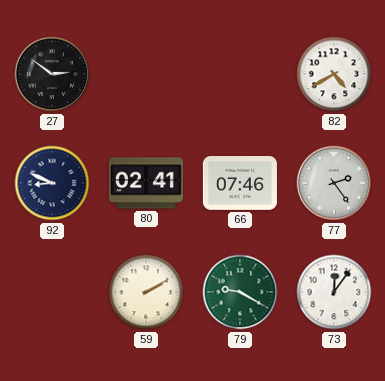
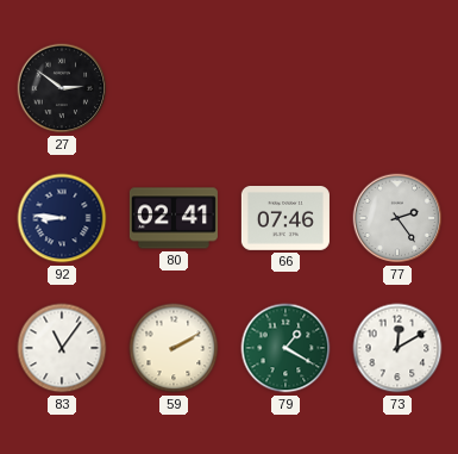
82: 4:40 -> none (334, 74)
92: 8:49 -> 8:46 (62, 218)
83: none -> 11:06 (62, 348)
79: 9:20 -> 1:20 (286, 348)
73: 12:06 -> 12:10 (397, 348)
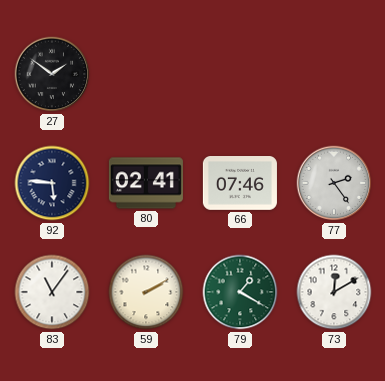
27: 2:51 -> 1:51 (52, 74)
92: 8:46 -> 5:46 (52, 183)
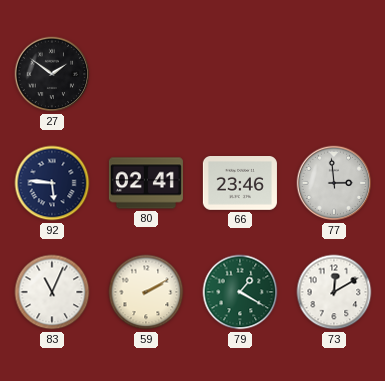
66: 07:46 -> 23:46 (240, 184)
77: 2:24 -> 2:59 (334, 183)
83: 11:06 -> 11:04 (52, 292)
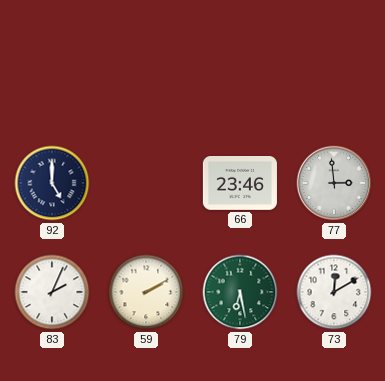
27: 1:51 -> none (52, 74)
92: 5:46 -> 5:00 (52, 183)
80: 02:41 -> none (146, 183)
83: 11:04 -> 2:04 (52, 292)
79: 1:20 -> 6:28 (240, 292)
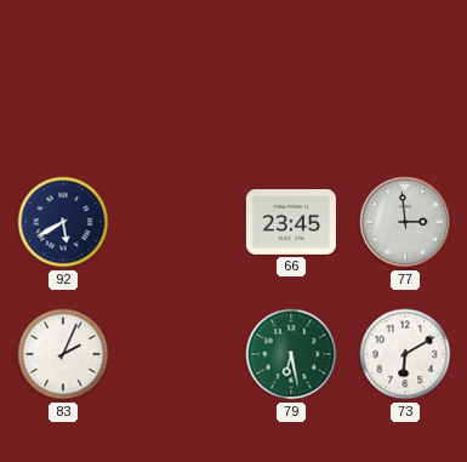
92: 5:00 -> 5:40 (63, 222)
66: 23:46 -> 23:45 (291, 223)
59: 2:10 -> none (146, 292)
73: 12:10 -> 6:10 (405, 354)
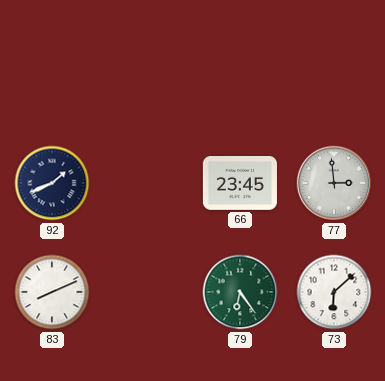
92: 5:40 -> 1:41 (52, 183)
83: 2:04 -> 8:11 (52, 292)
79: 6:28 -> 6:24 (240, 292)
73: 6:10 -> 6:08 (334, 292)
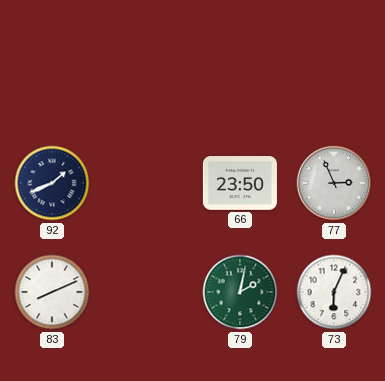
66: 23:45 -> 23:50 (240, 184)
77: 2:59 -> 2:56 (334, 183)
79: 6:24 -> 2:02 (240, 292)
73: 6:08 -> 6:04 (334, 292)
